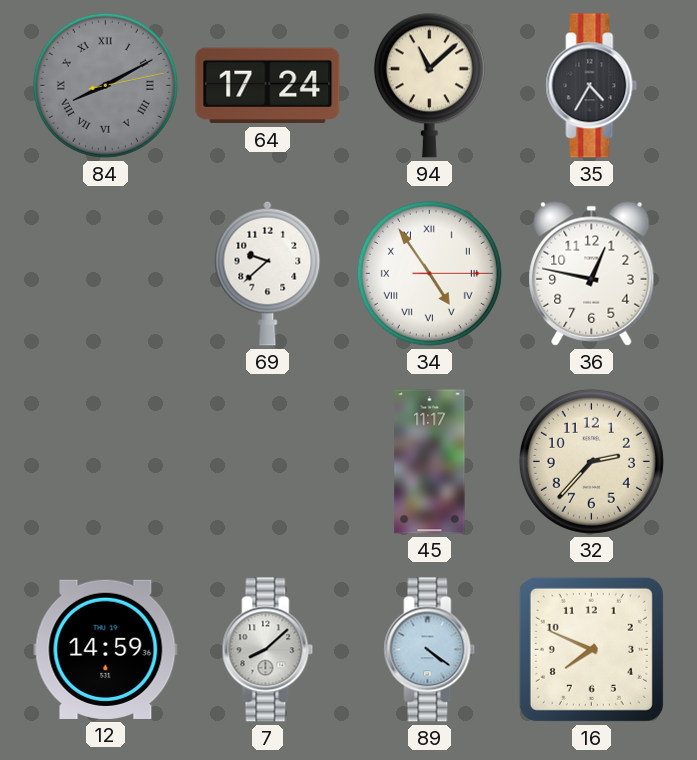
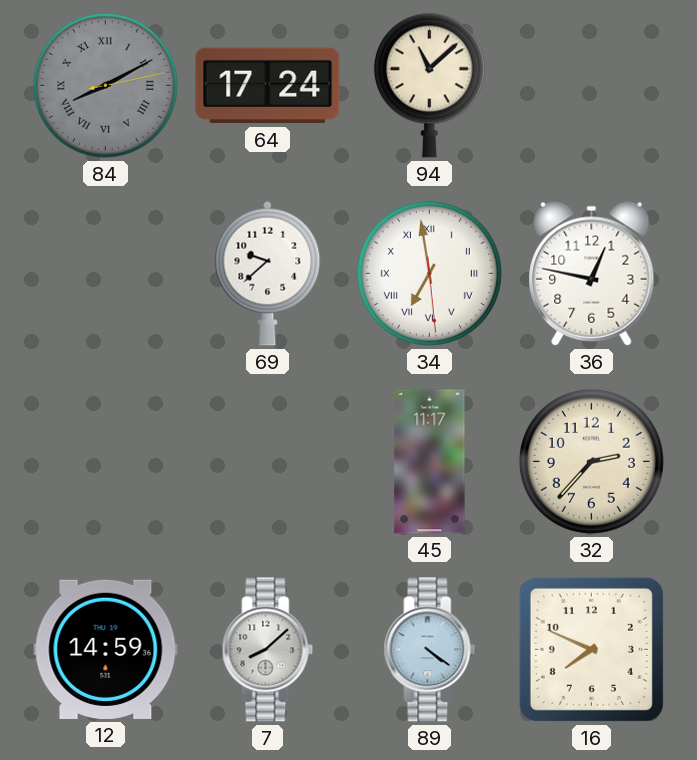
35: 4:35 -> none (592, 86)
34: 4:54 -> 6:58 (429, 273)
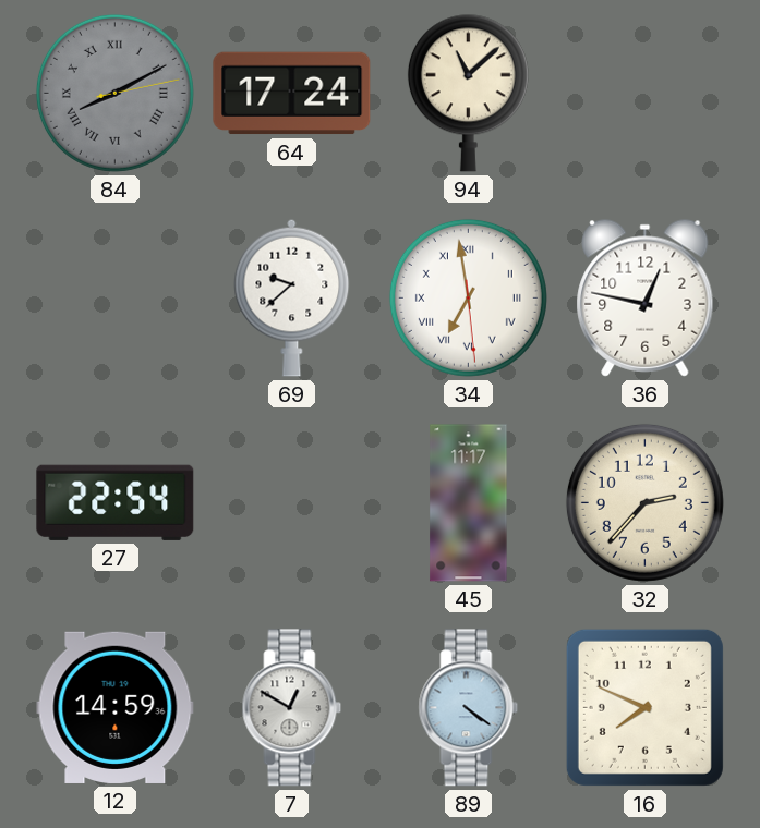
27: none -> 22:54 (116, 502)
7: 8:08 -> 12:50 (292, 708)
